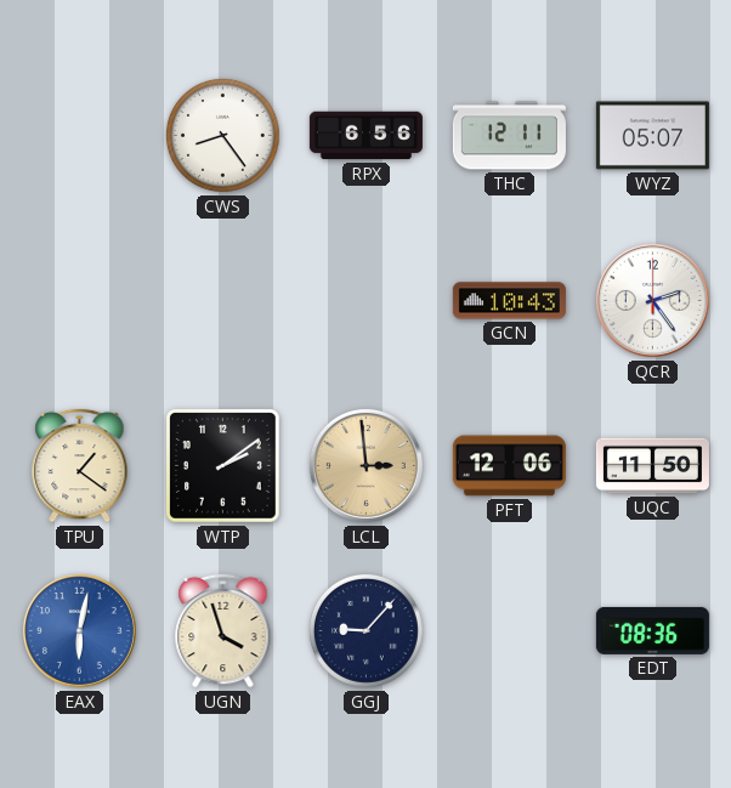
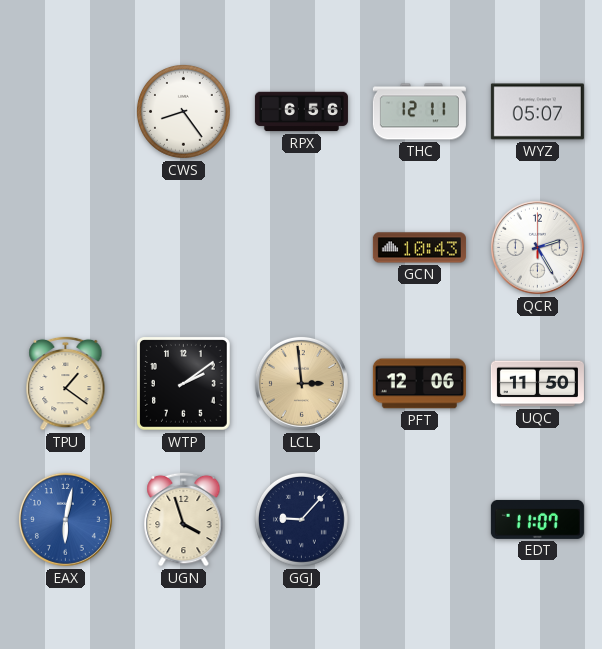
QCR: 2:24 -> 2:25 (537, 247)
EDT: 08:36 -> 11:07 (537, 519)
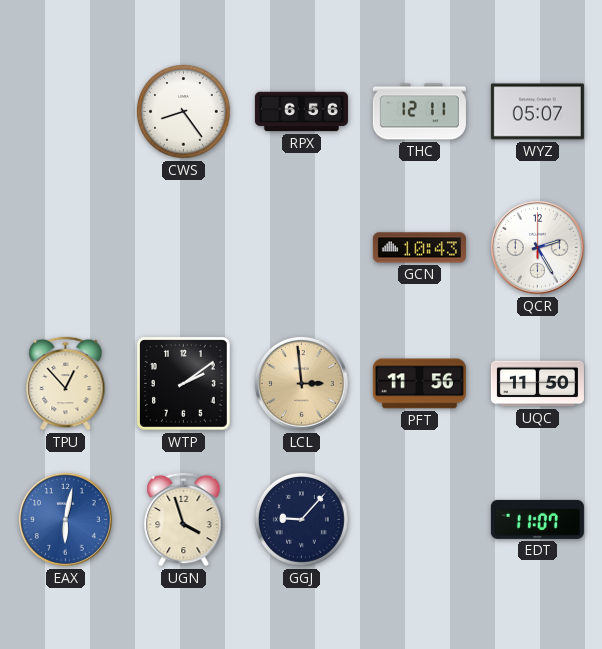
TPU: 1:21 -> 12:53 (66, 383)
PFT: 12:06 -> 11:56 (419, 384)
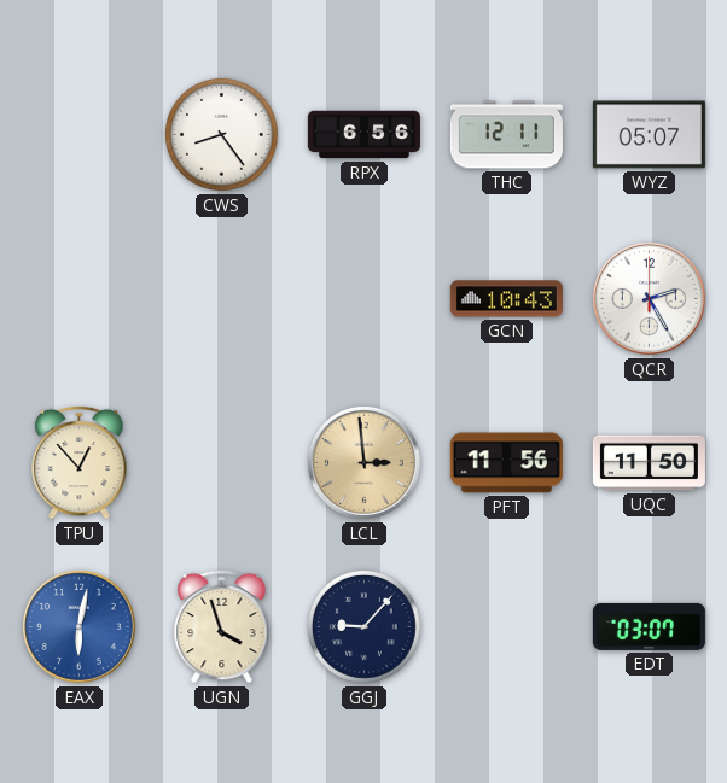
WTP: 2:09 -> none (184, 384)
EDT: 11:07 -> 03:07 (649, 626)
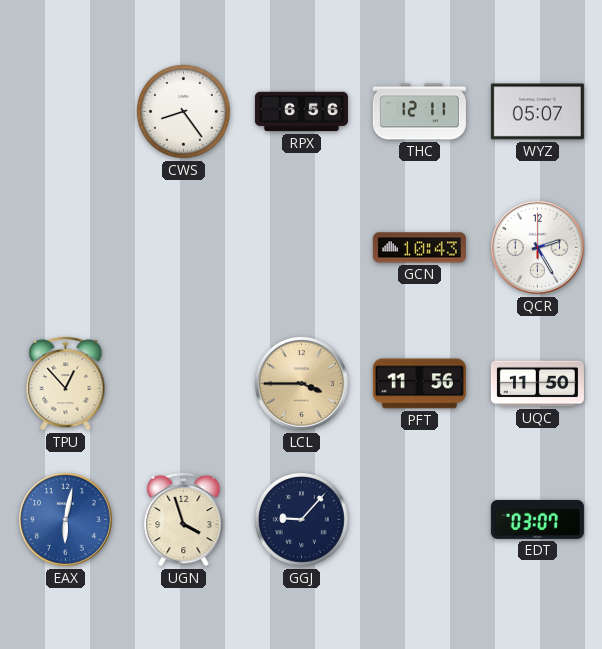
LCL: 2:59 -> 3:45 (301, 383)
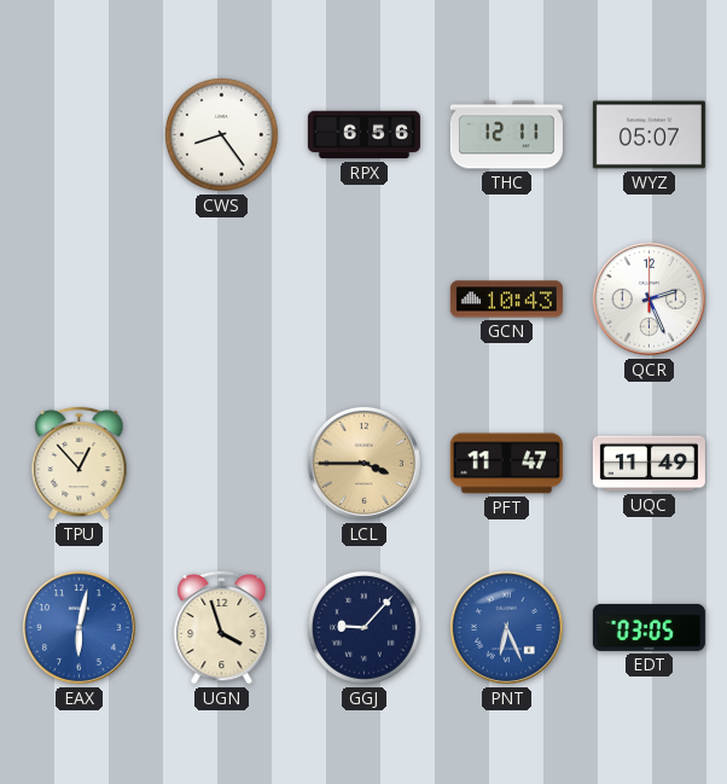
QCR: 2:25 -> 2:26 (649, 298)
PFT: 11:56 -> 11:47 (506, 464)
UQC: 11:50 -> 11:49 (649, 464)
PNT: none -> 6:26 (506, 627)
EDT: 03:07 -> 03:05 (649, 627)
